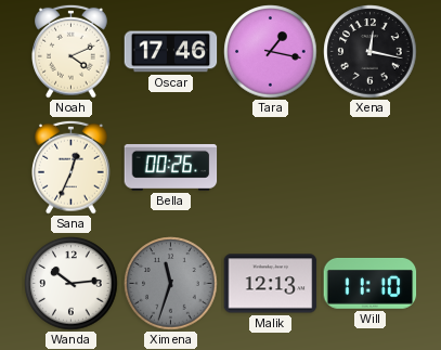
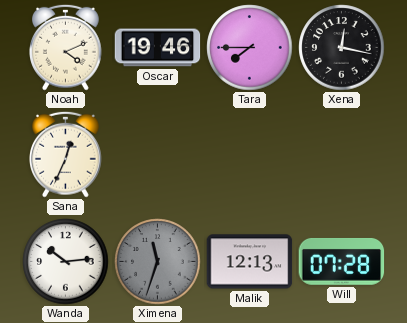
Oscar: 17:46 -> 19:46 (158, 48)
Tara: 1:17 -> 7:45 (250, 48)
Bella: 00:26 -> none (171, 167)
Will: 11:10 -> 07:28 (342, 261)
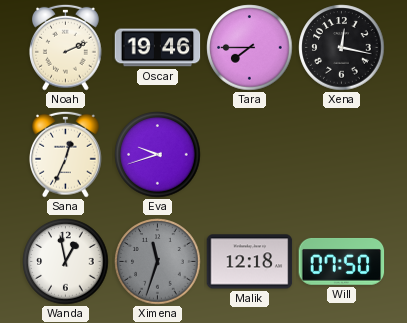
Noah: 4:11 -> 2:11 (66, 47)
Eva: none -> 9:42 (158, 155)
Wanda: 10:14 -> 12:58 (66, 262)
Malik: 12:13 -> 12:18 (250, 262)
Will: 07:28 -> 07:50 (342, 261)
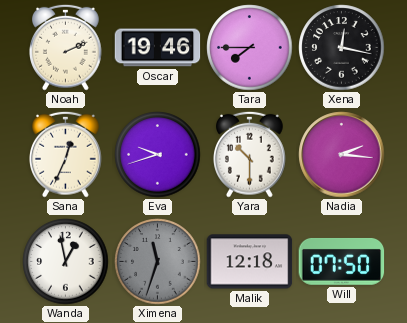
Yara: none -> 10:30 (250, 154)
Nadia: none -> 2:16 (342, 155)
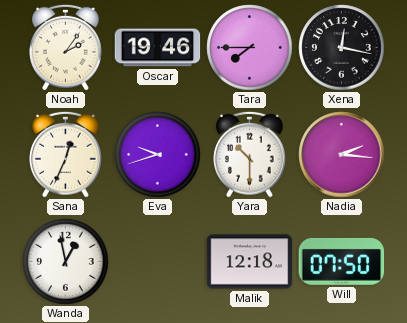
Noah: 2:11 -> 2:06 (66, 47)
Ximena: 11:33 -> none (158, 262)
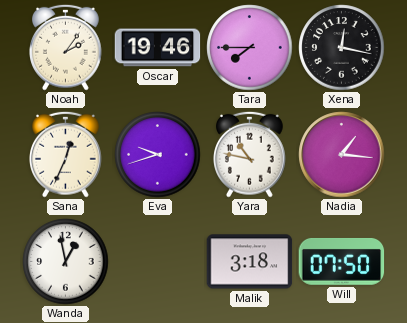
Yara: 10:30 -> 10:47 (250, 154)
Nadia: 2:16 -> 1:16 (342, 155)
Malik: 12:18 -> 3:18 (250, 262)
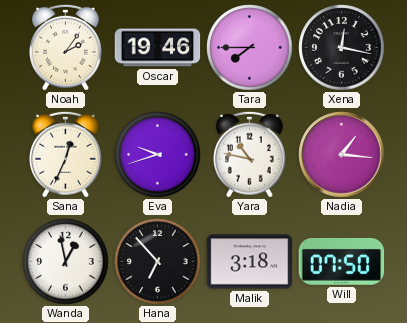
Hana: none -> 6:53 (158, 262)
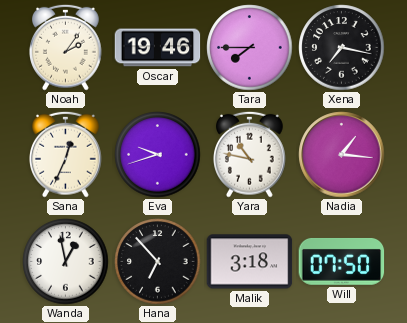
Xena: 12:17 -> 7:17 (342, 48)
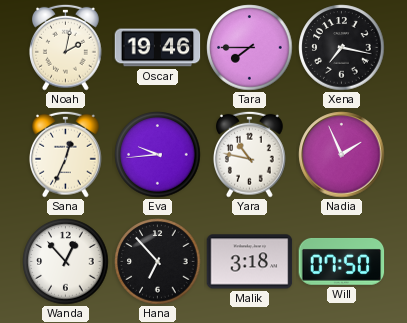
Noah: 2:06 -> 2:02 (66, 47)
Eva: 9:42 -> 9:44 (158, 155)
Nadia: 1:16 -> 1:56 (342, 155)
Wanda: 12:58 -> 12:53 (66, 262)
